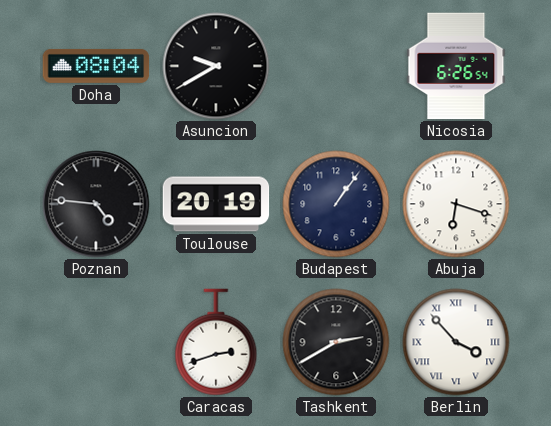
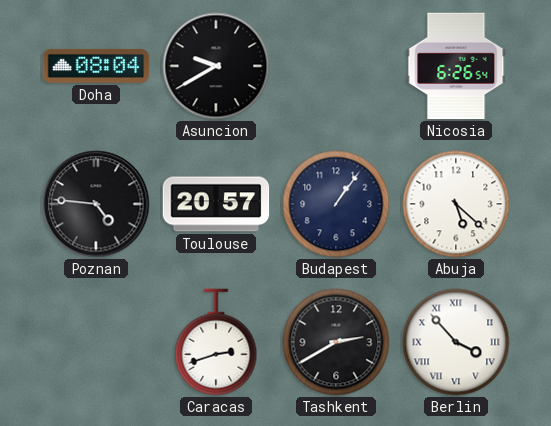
Toulouse: 20:19 -> 20:57 (216, 204)
Abuja: 6:18 -> 5:22 (456, 204)
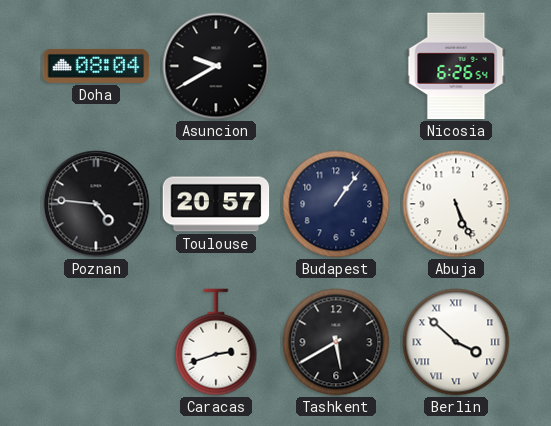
Abuja: 5:22 -> 5:26 (456, 204)
Tashkent: 2:40 -> 5:40 (336, 342)
Berlin: 3:53 -> 3:52 (456, 342)
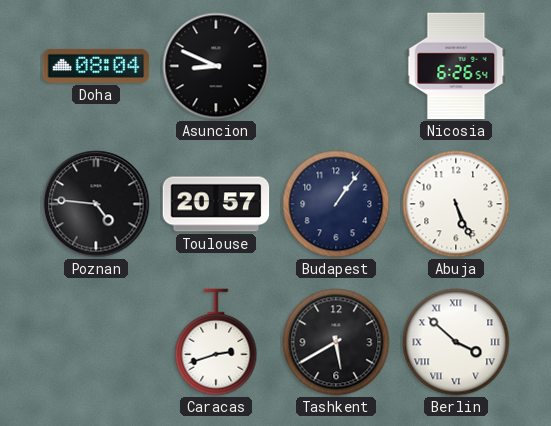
Asuncion: 9:40 -> 8:49 (216, 66)
